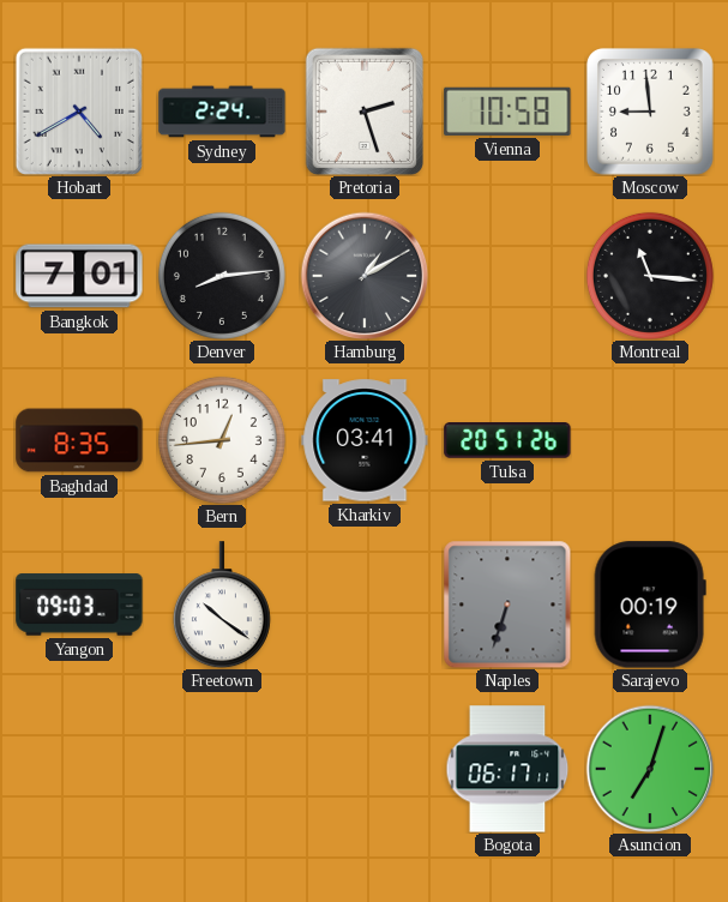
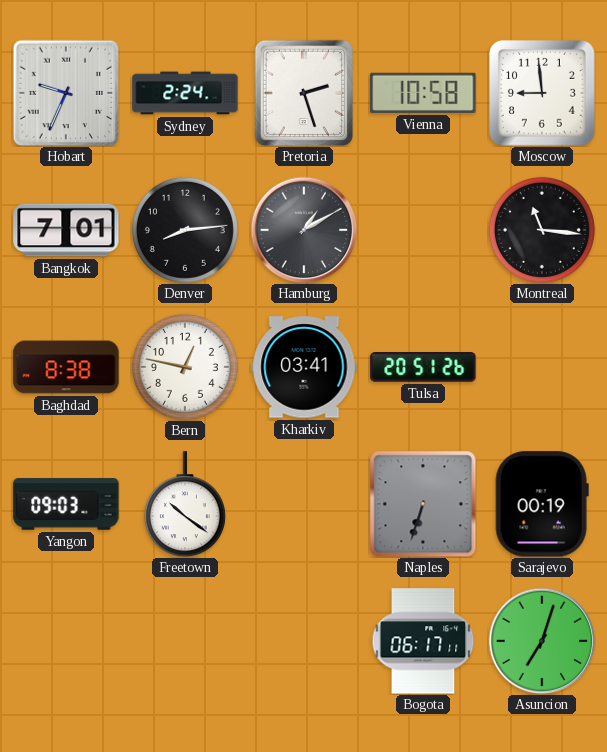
Hobart: 4:40 -> 9:34 (66, 93)
Baghdad: 8:35 -> 8:38 (66, 367)
Bern: 12:44 -> 12:47 (185, 367)
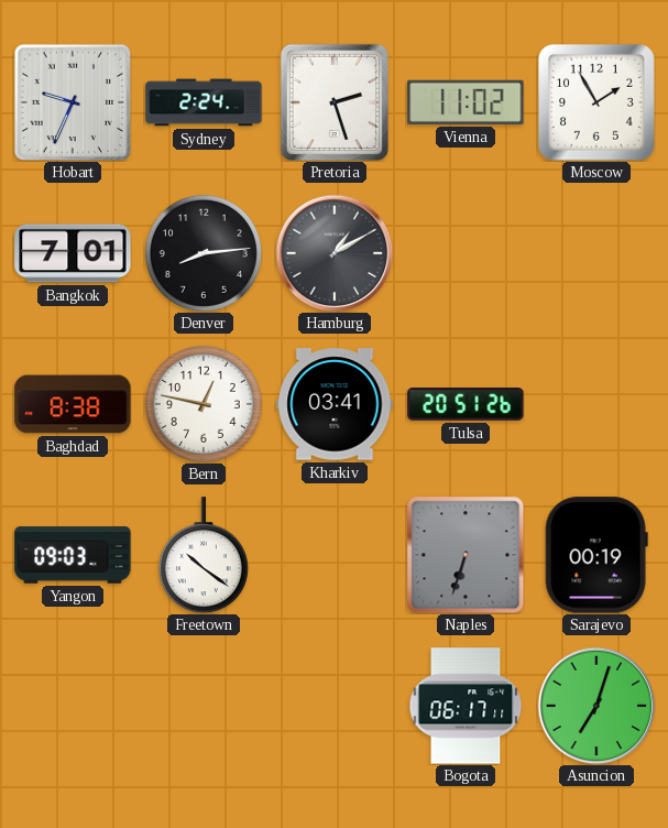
Vienna: 10:58 -> 11:02 (466, 102)
Moscow: 8:59 -> 1:55 (596, 102)
Montreal: 11:16 -> none (542, 230)
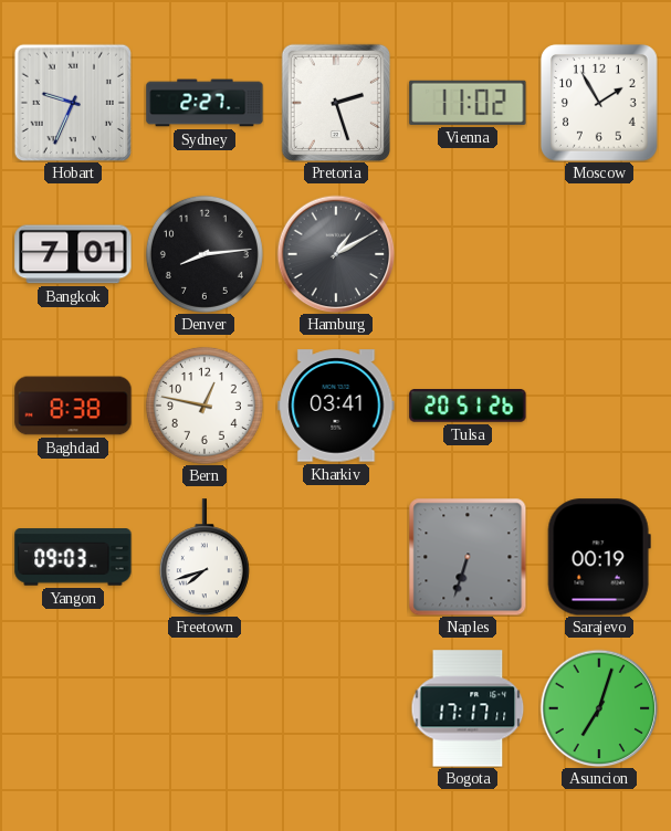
Sydney: 2:24 -> 2:27 (205, 103)
Freetown: 10:21 -> 7:42 (205, 557)
Bogota: 06:17 -> 17:17 (468, 708)
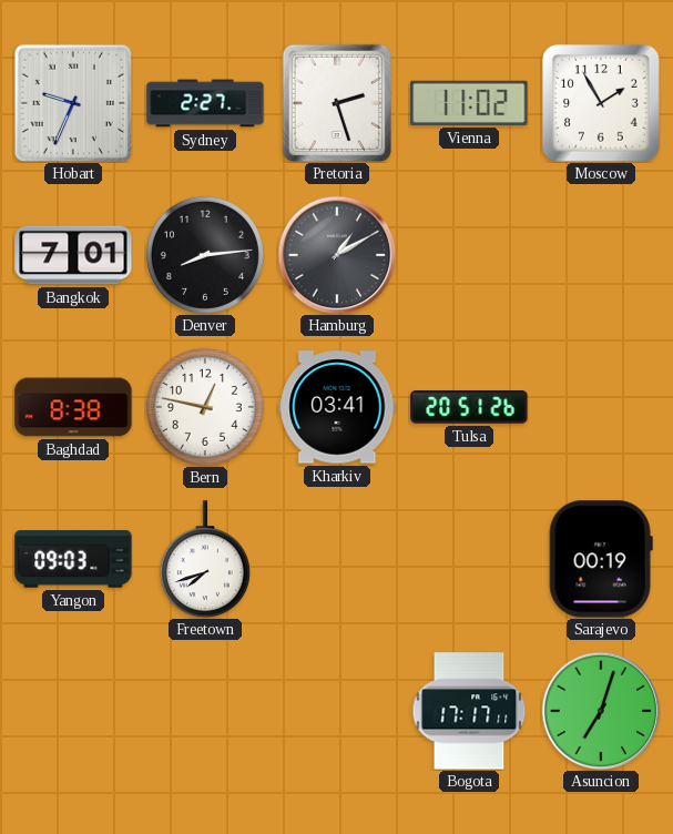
Naples: 6:33 -> none (468, 557)
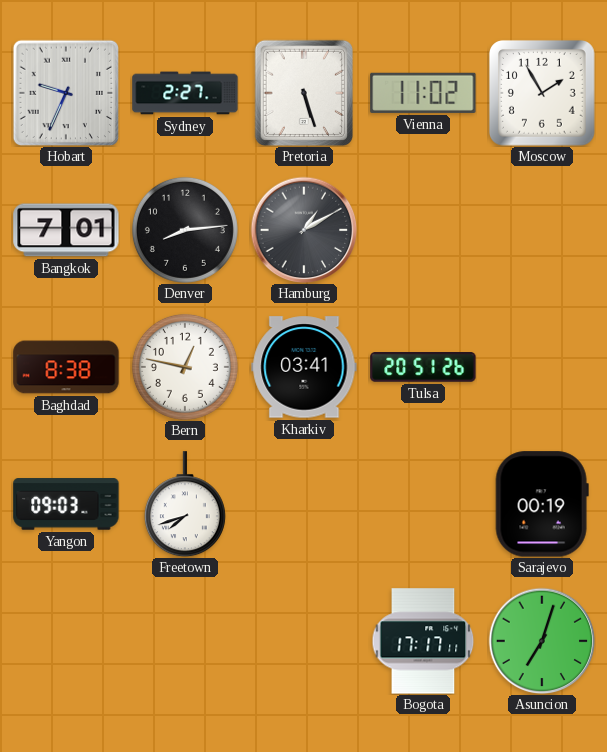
Pretoria: 2:27 -> 5:27 (304, 92)
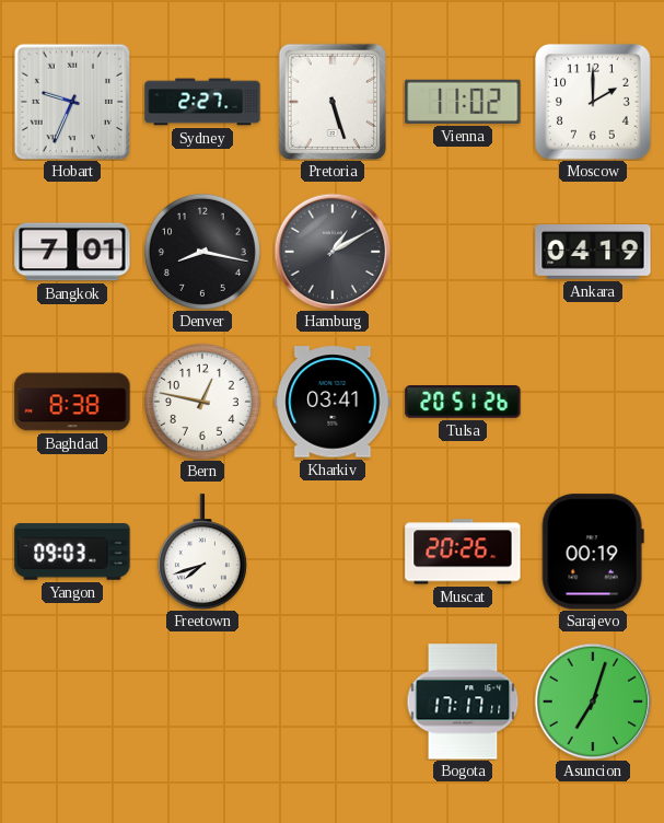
Moscow: 1:55 -> 2:00 (593, 102)
Denver: 8:14 -> 8:17 (202, 252)
Ankara: none -> 04:19 (593, 253)
Muscat: none -> 20:26 (463, 552)
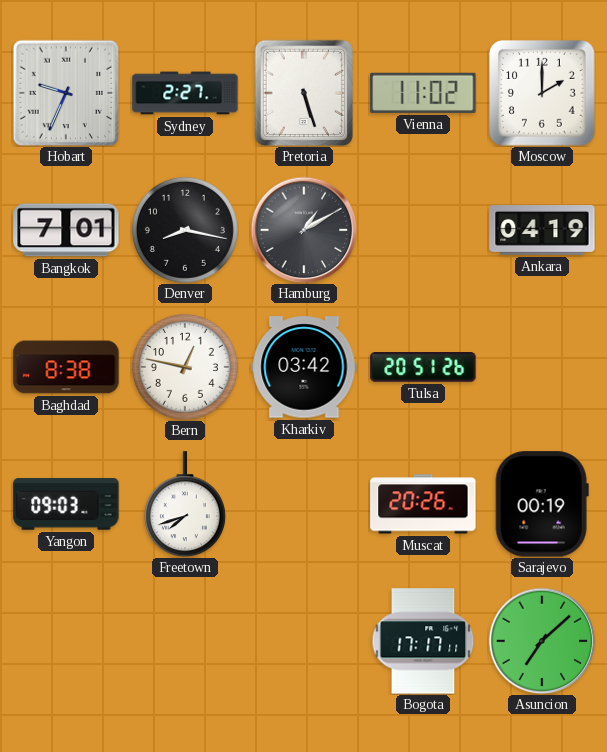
Kharkiv: 03:41 -> 03:42 (304, 367)
Asuncion: 7:03 -> 7:08 (542, 641)
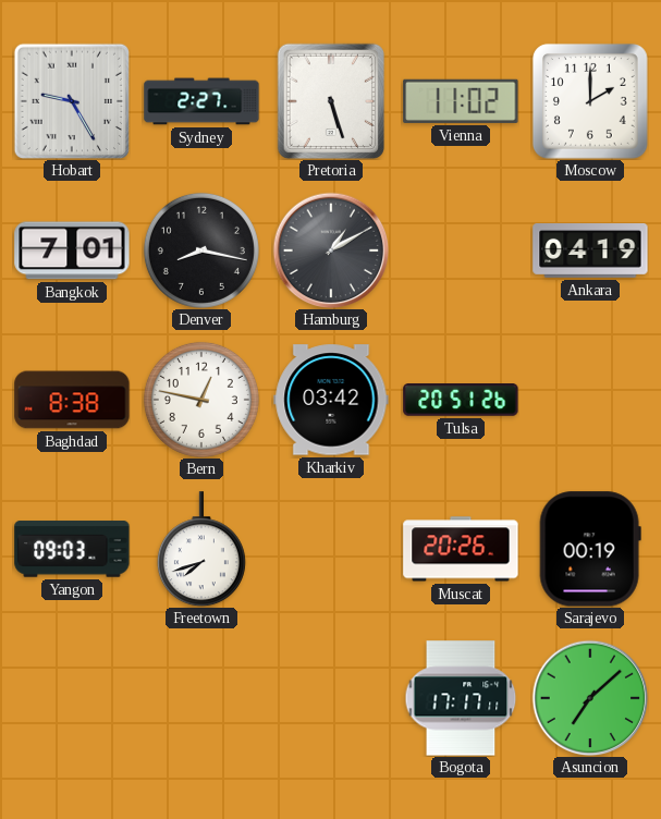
Hobart: 9:34 -> 9:25 (72, 101)
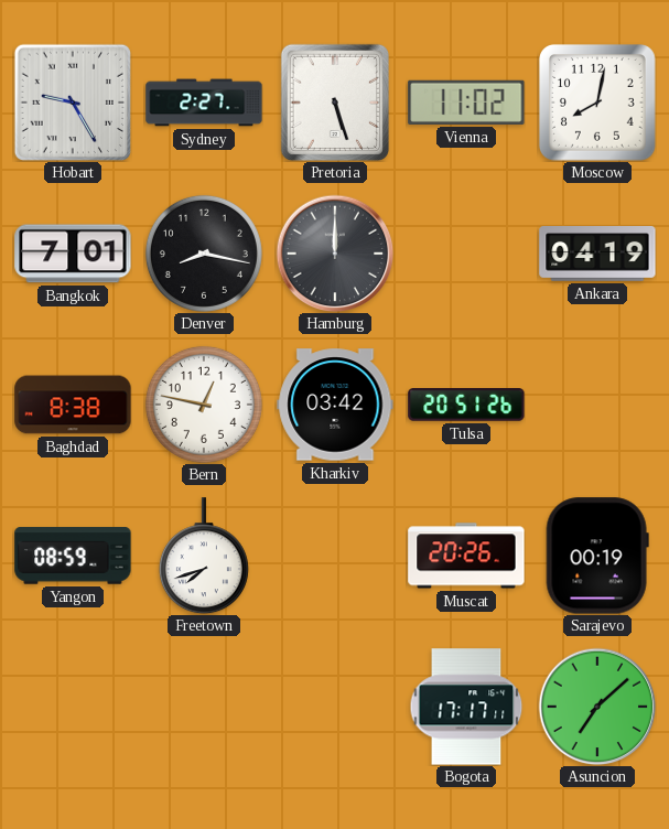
Moscow: 2:00 -> 8:02 (597, 103)
Hamburg: 1:10 -> 12:00 (335, 254)
Yangon: 09:03 -> 08:59 (73, 556)
